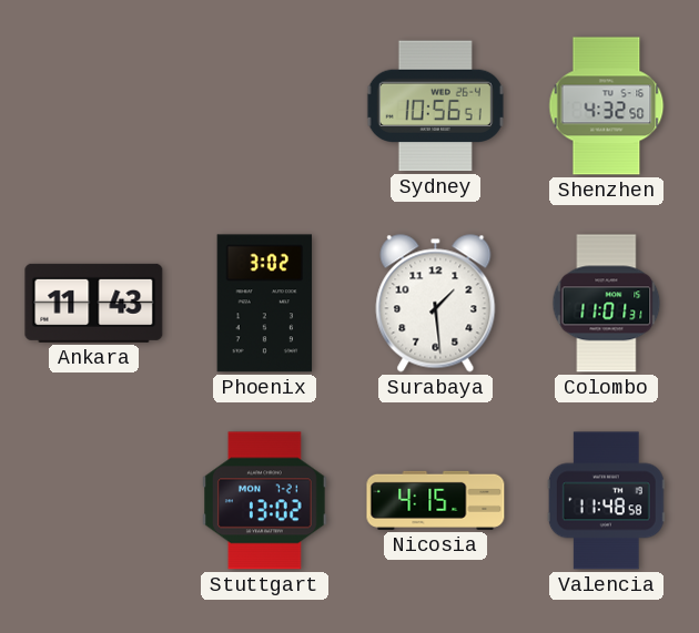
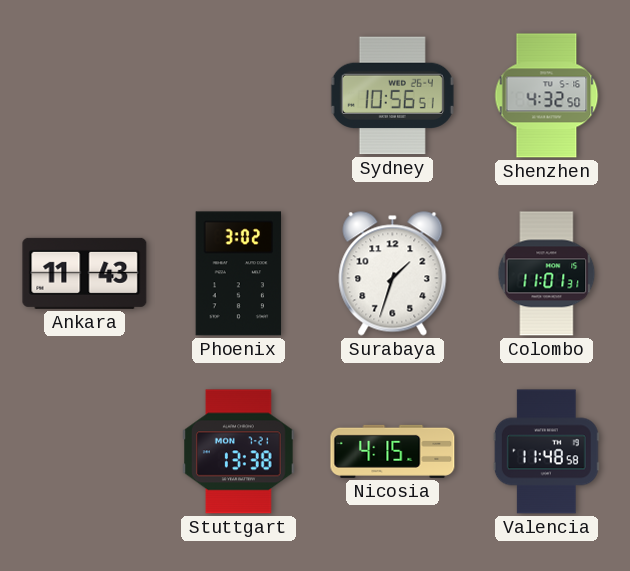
Surabaya: 1:29 -> 1:33 (393, 274)
Stuttgart: 13:02 -> 13:38 (239, 452)
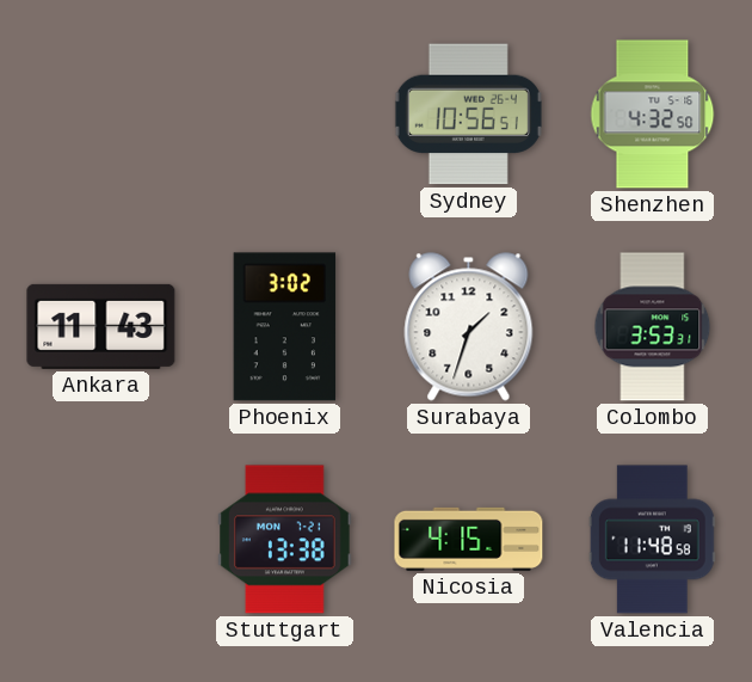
Colombo: 11:01 -> 3:53 (653, 327)
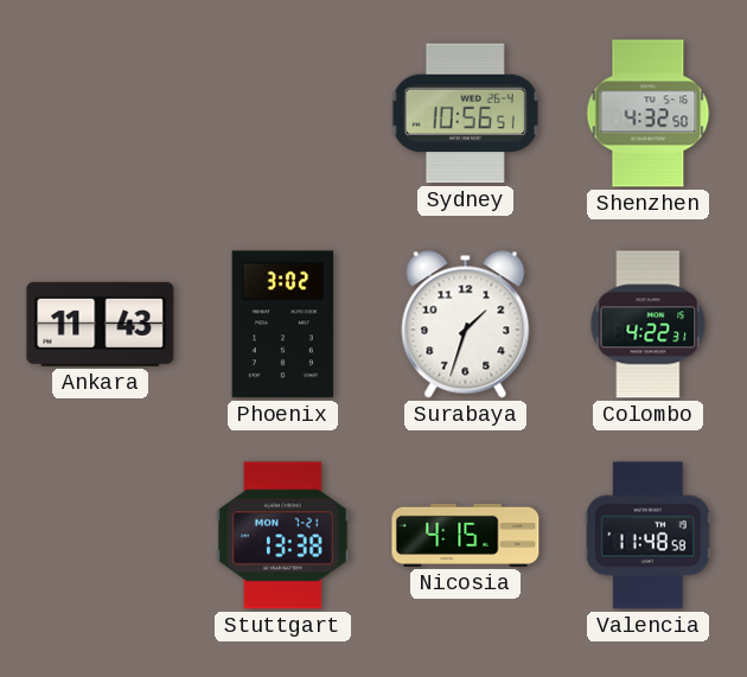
Colombo: 3:53 -> 4:22 (649, 325)
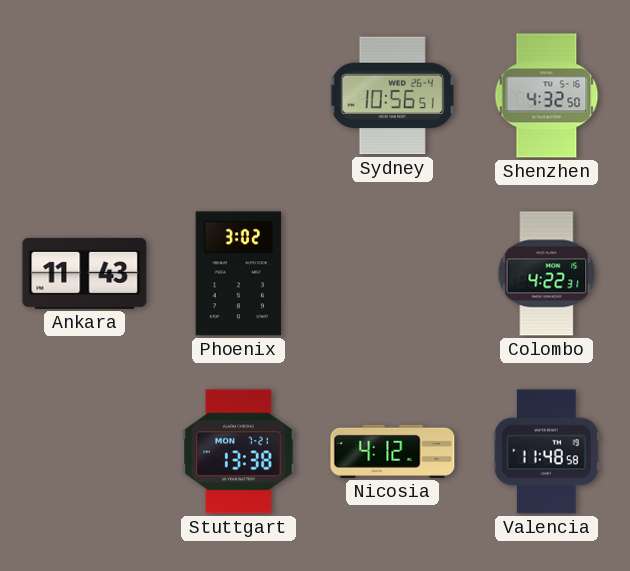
Surabaya: 1:33 -> none (466, 325)
Nicosia: 4:15 -> 4:12 (393, 451)
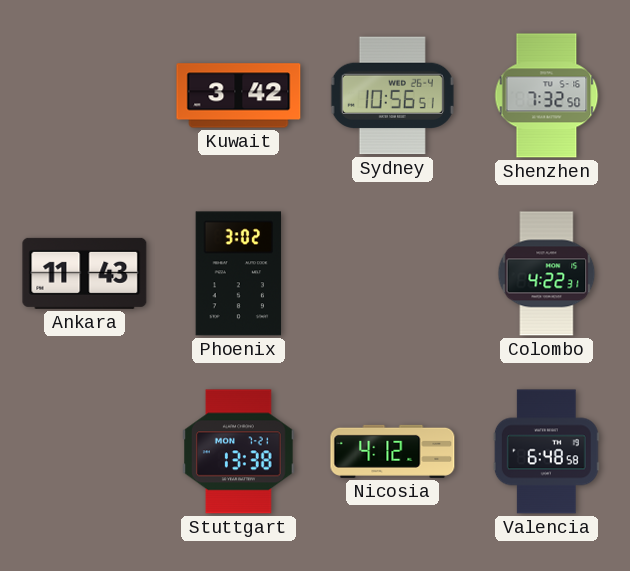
Kuwait: none -> 3:42 (239, 96)
Shenzhen: 4:32 -> 7:32 (547, 96)
Valencia: 11:48 -> 6:48 (546, 452)
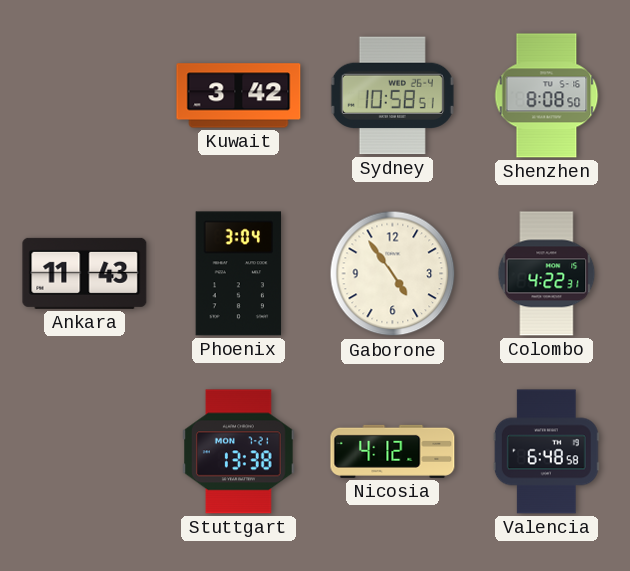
Sydney: 10:56 -> 10:58 (392, 96)
Shenzhen: 7:32 -> 8:08 (547, 96)
Phoenix: 3:02 -> 3:04 (239, 274)
Gaborone: none -> 4:54 (393, 274)
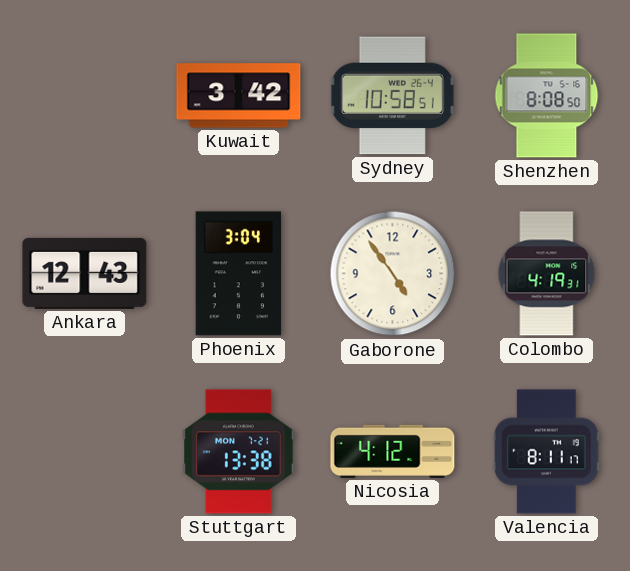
Ankara: 11:43 -> 12:43 (85, 273)
Colombo: 4:22 -> 4:19 (547, 274)
Valencia: 6:48 -> 8:11 (546, 452)
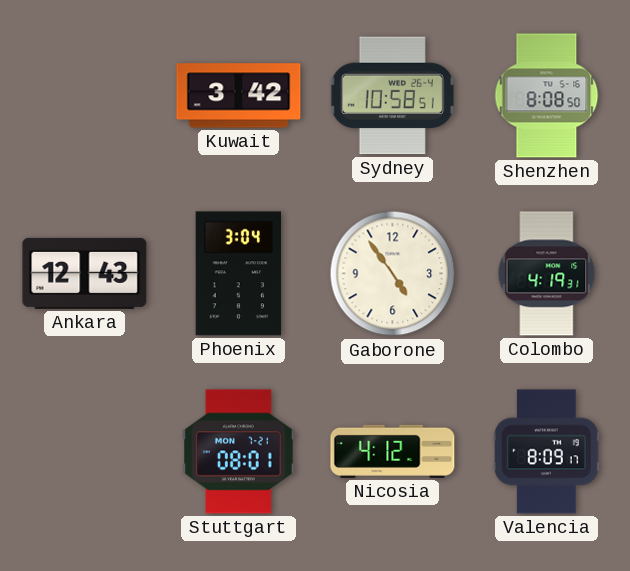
Stuttgart: 13:38 -> 08:01 (239, 452)
Valencia: 8:11 -> 8:09 (546, 452)
